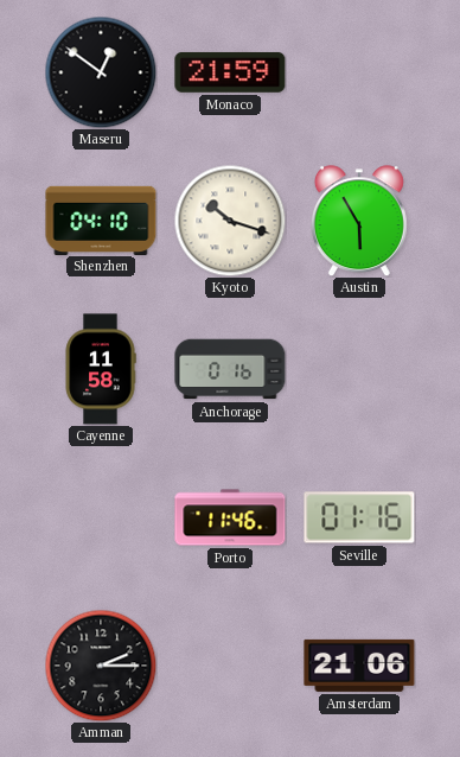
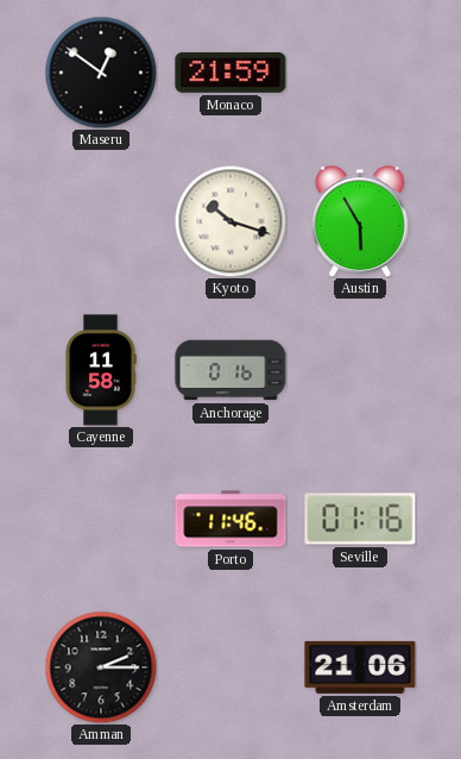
Shenzhen: 04:10 -> none (101, 220)
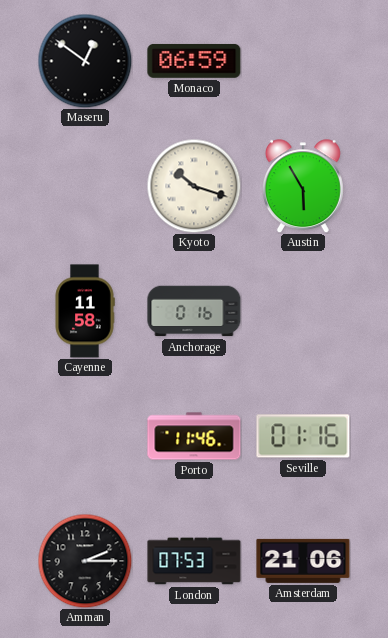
Monaco: 21:59 -> 06:59 (194, 61)
London: none -> 07:53 (194, 561)
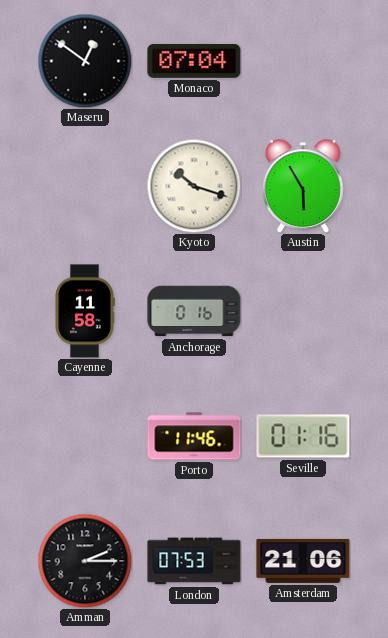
Monaco: 06:59 -> 07:04 (194, 61)
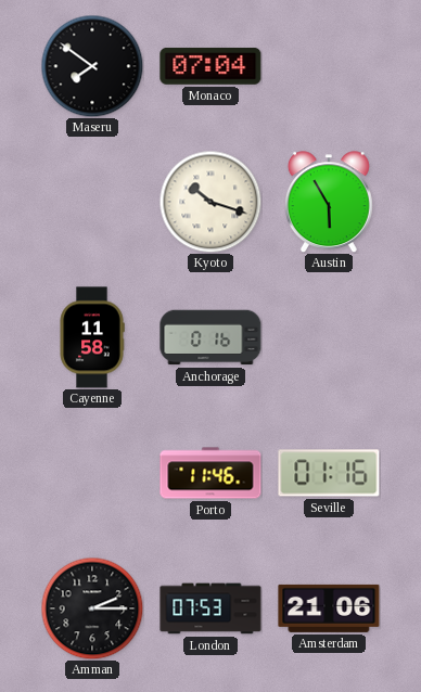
Maseru: 12:51 -> 7:51 (92, 66)
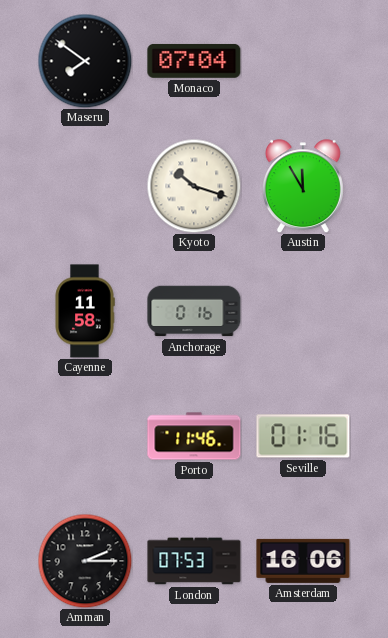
Austin: 5:55 -> 11:55 (303, 186)
Amsterdam: 21:06 -> 16:06 (303, 561)
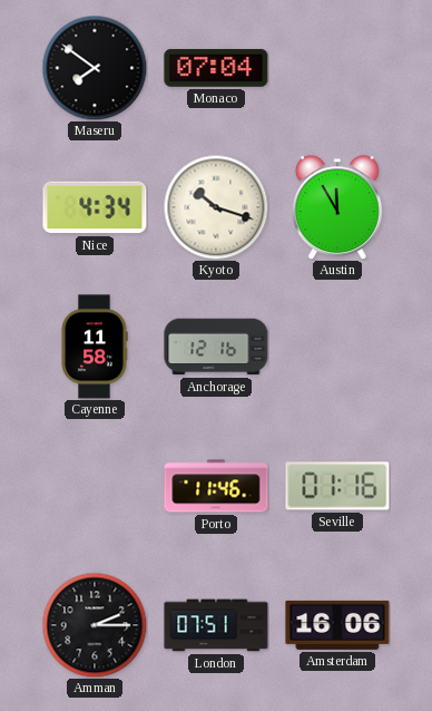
Nice: none -> 4:34 (95, 207)
Anchorage: 0:16 -> 12:16 (216, 347)
London: 07:53 -> 07:51 (216, 625)
